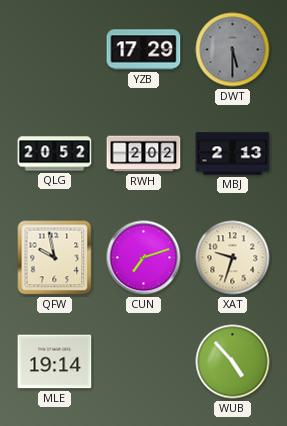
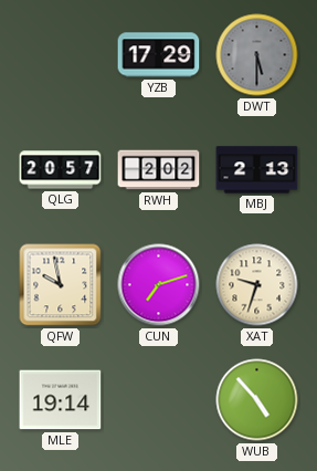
QLG: 20:52 -> 20:57 (61, 170)
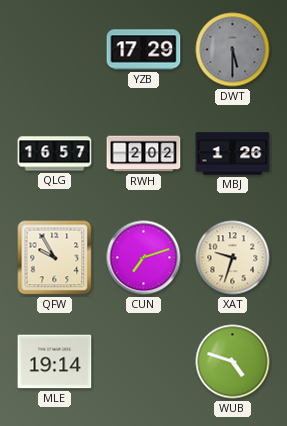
QLG: 20:57 -> 16:57 (55, 154)
MBJ: 2:13 -> 1:26 (233, 154)
QFW: 9:58 -> 9:55 (55, 258)
WUB: 4:53 -> 4:48 (233, 362)
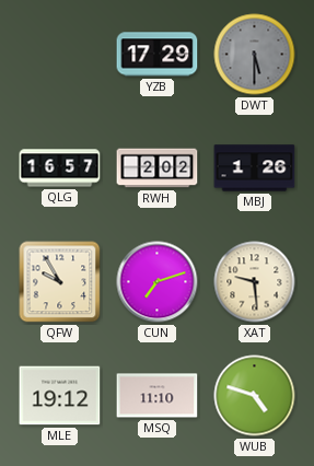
XAT: 9:33 -> 9:29 (255, 282)
MLE: 19:14 -> 19:12 (60, 396)
MSQ: none -> 11:10 (158, 396)
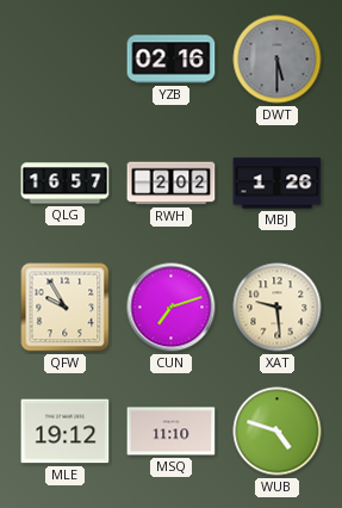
YZB: 17:29 -> 02:16 (172, 60)
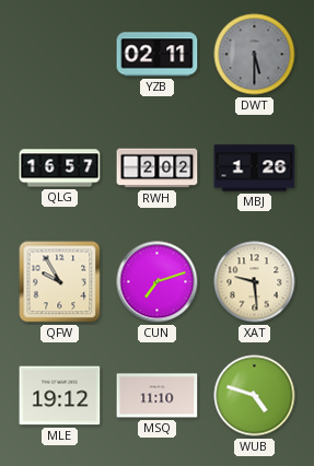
YZB: 02:16 -> 02:11 (158, 55)
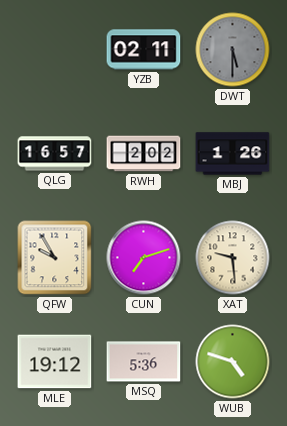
MSQ: 11:10 -> 5:36 (144, 362)
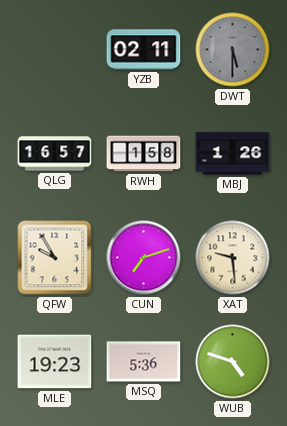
RWH: 2:02 -> 1:58 (144, 154)
MLE: 19:12 -> 19:23 (55, 362)
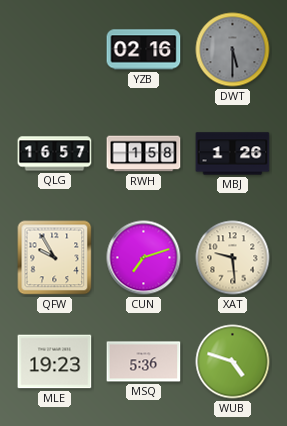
YZB: 02:11 -> 02:16 (144, 50)
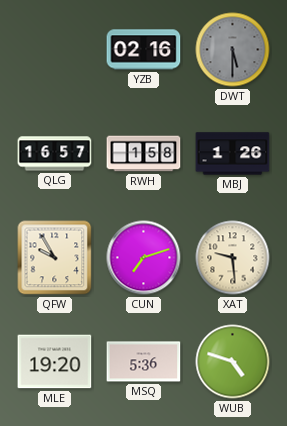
MLE: 19:23 -> 19:20 (55, 362)
